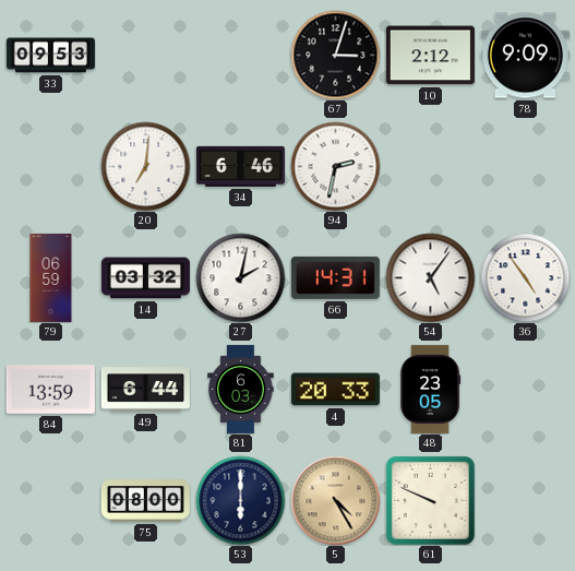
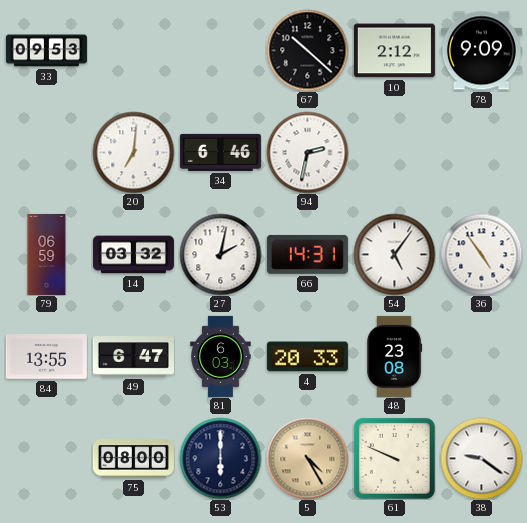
67: 3:03 -> 10:22 (307, 50)
84: 13:59 -> 13:55 (46, 357)
49: 6:44 -> 6:47 (133, 357)
48: 23:05 -> 23:08 (395, 356)
38: none -> 9:21 (481, 458)
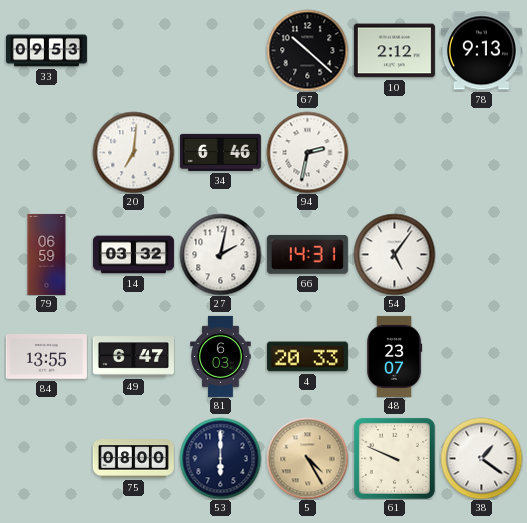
78: 9:09 -> 9:13 (481, 51)
36: 4:54 -> none (481, 254)
48: 23:08 -> 23:07 (395, 356)
38: 9:21 -> 1:21 (481, 458)
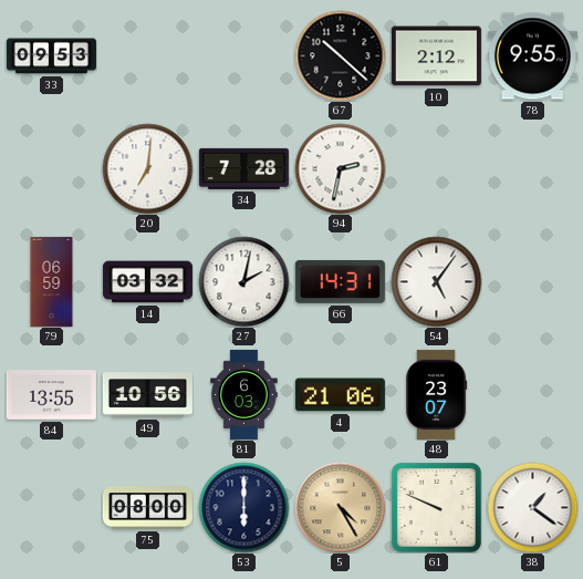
78: 9:13 -> 9:55 (532, 56)
34: 6:46 -> 7:28 (243, 168)
49: 6:47 -> 10:56 (147, 395)
4: 20:33 -> 21:06 (340, 395)
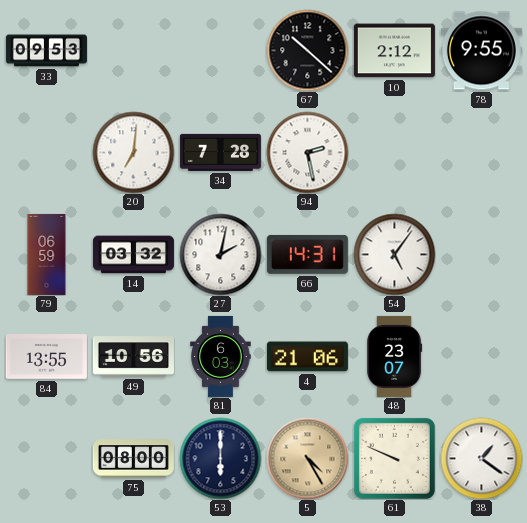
94: 2:32 -> 2:28 (307, 152)
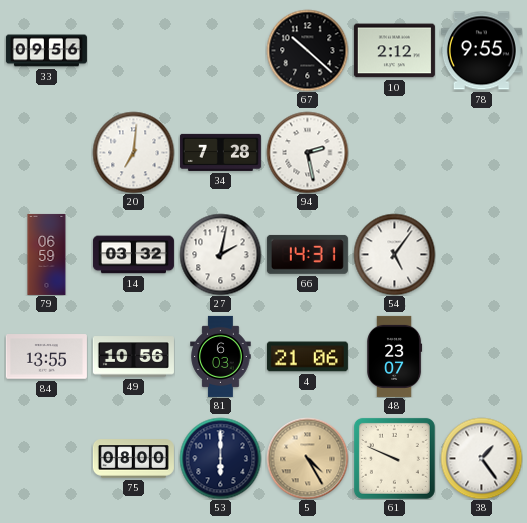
33: 09:53 -> 09:56 (46, 51)
38: 1:21 -> 1:24 (481, 458)
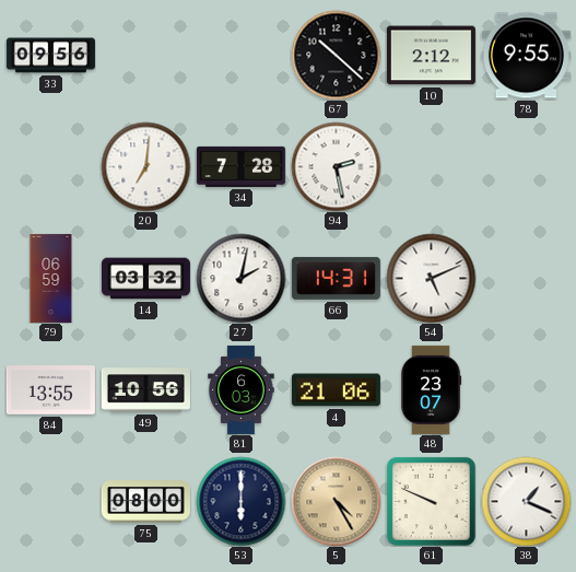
54: 5:06 -> 5:11 (431, 278)
38: 1:24 -> 1:19 (526, 501)
